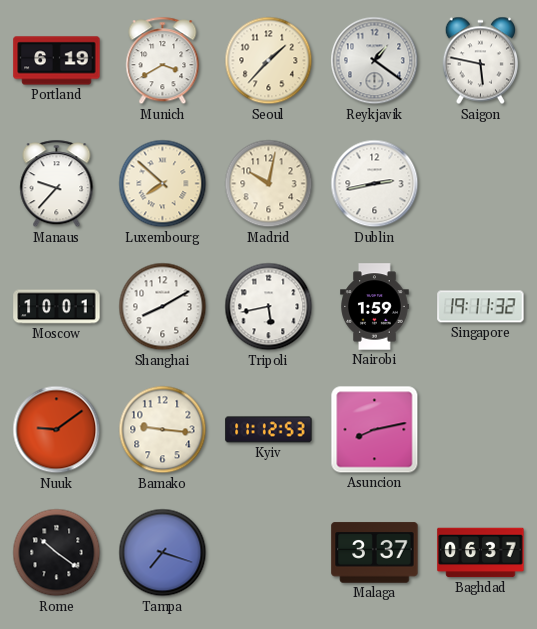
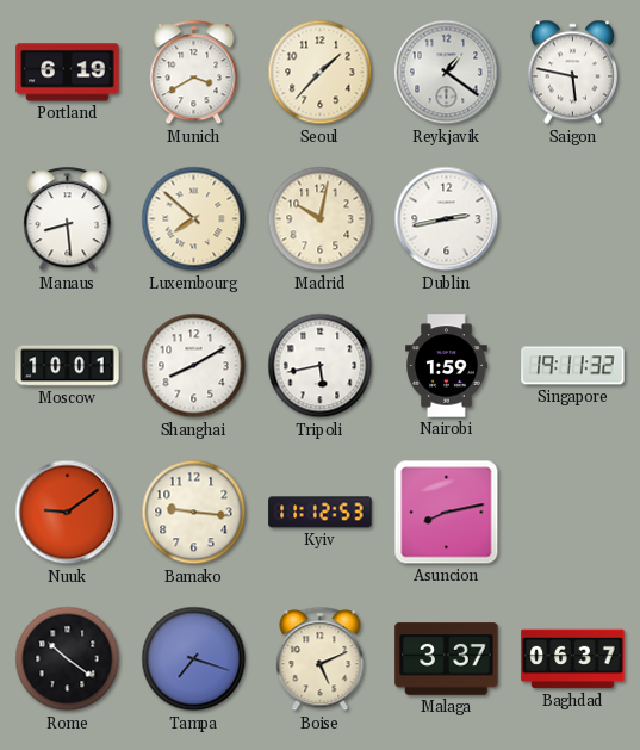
Manaus: 9:37 -> 8:29 (68, 219)
Boise: none -> 5:11 (321, 659)
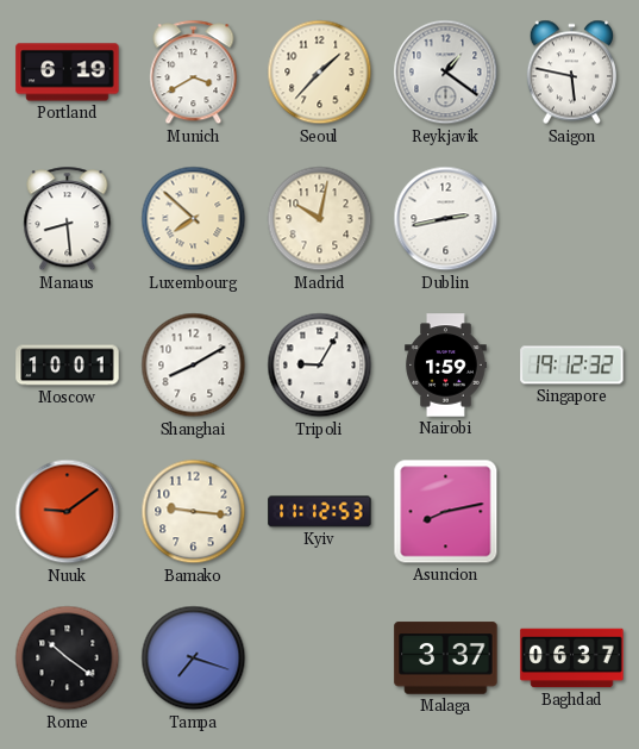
Tripoli: 5:43 -> 9:05 (320, 366)
Singapore: 19:11 -> 19:12 (572, 366)
Boise: 5:11 -> none (321, 659)
